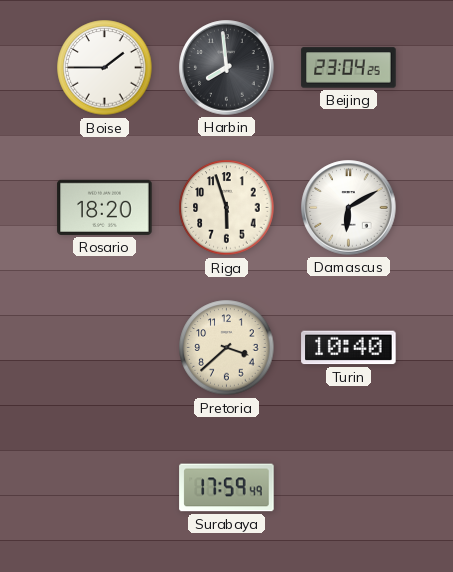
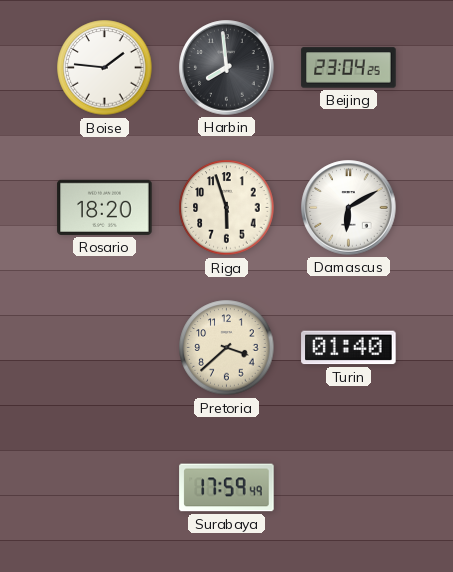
Boise: 1:45 -> 1:46 (105, 68)
Turin: 10:40 -> 01:40 (349, 348)
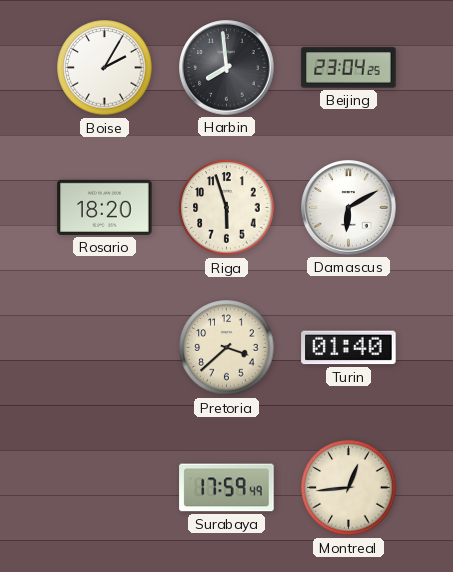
Boise: 1:46 -> 2:05 (105, 68)
Montreal: none -> 12:44 (349, 488)
